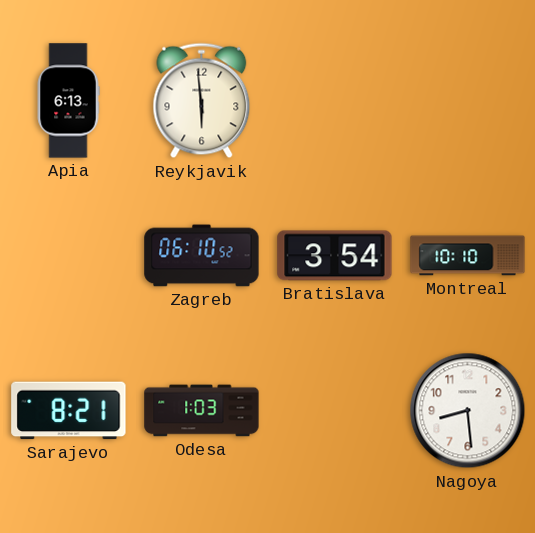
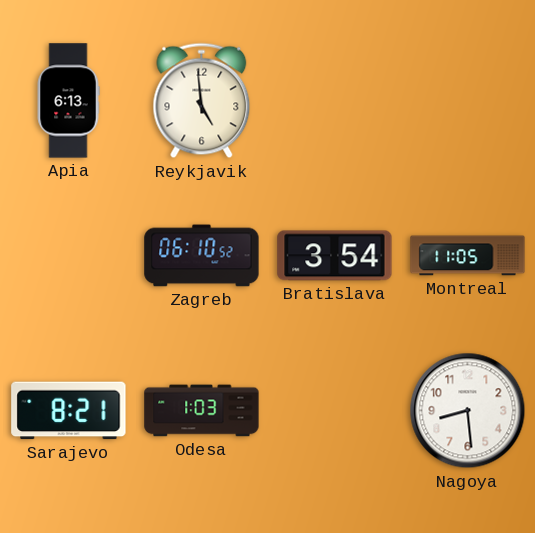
Reykjavik: 5:59 -> 4:59 (202, 101)
Montreal: 10:10 -> 11:05 (468, 256)
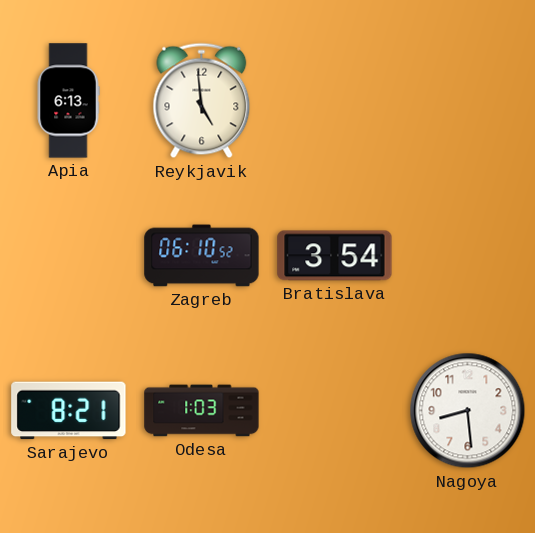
Montreal: 11:05 -> none (468, 256)
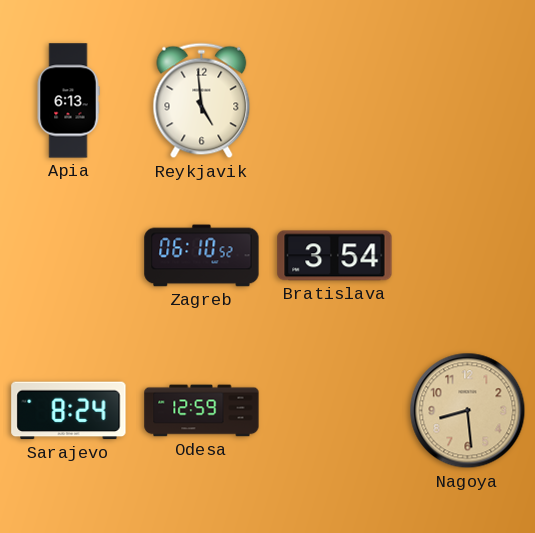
Sarajevo: 8:21 -> 8:24 (69, 411)
Odesa: 1:03 -> 12:59 (202, 411)
Nagoya dial: white -> champagne (468, 411)
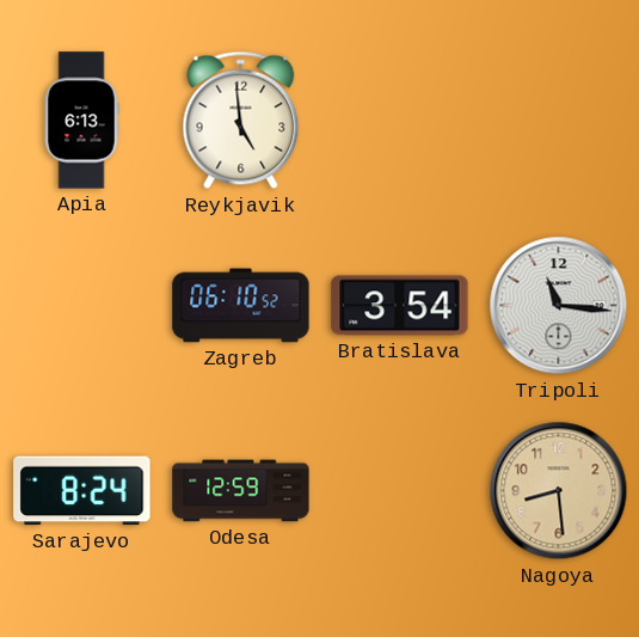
Tripoli: none -> 11:16 (559, 306)
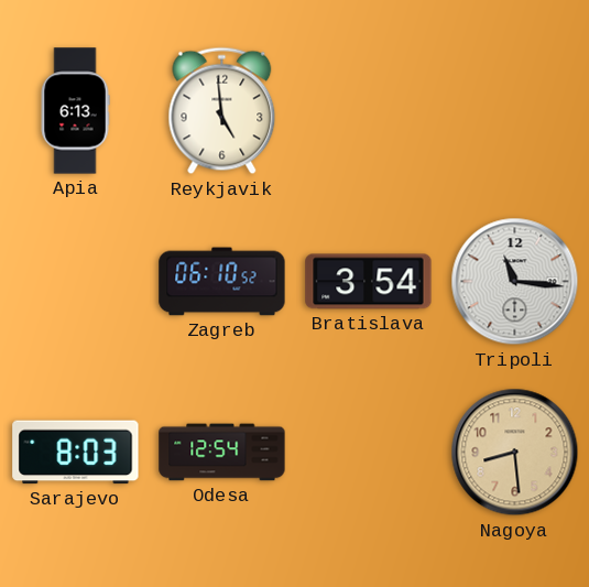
Sarajevo: 8:24 -> 8:03 (76, 453)
Odesa: 12:59 -> 12:54 (222, 453)
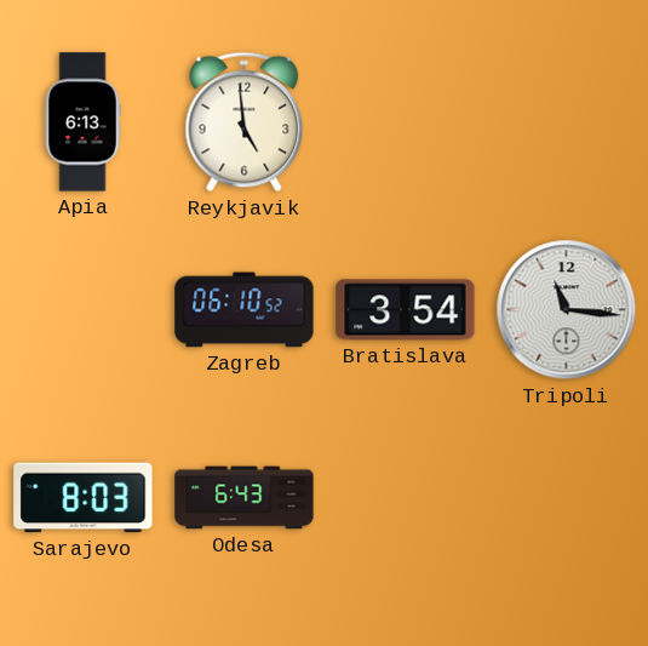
Odesa: 12:54 -> 6:43 (245, 498)
Nagoya: 8:29 -> none (515, 453)
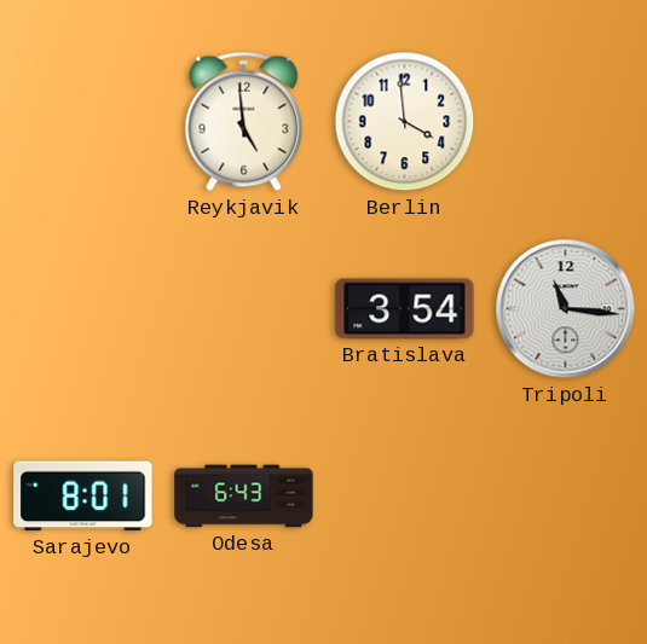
Apia: 6:13 -> none (82, 122)
Berlin: none -> 3:59 (405, 122)
Zagreb: 06:10 -> none (245, 310)
Sarajevo: 8:03 -> 8:01 (83, 497)
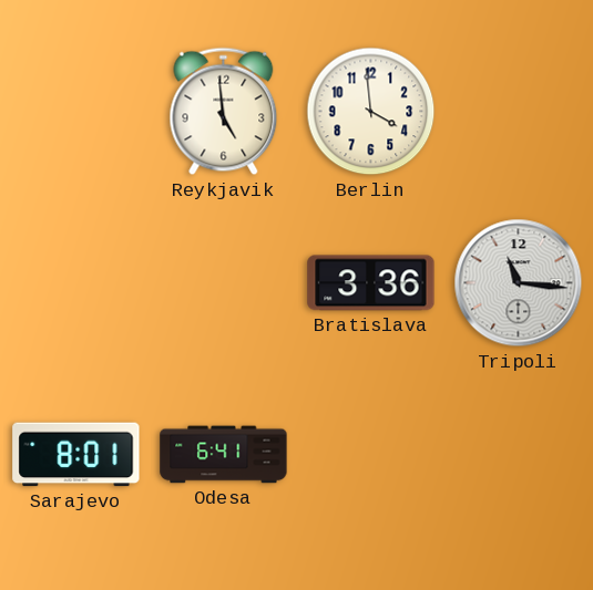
Bratislava: 3:54 -> 3:36 (371, 283)
Odesa: 6:43 -> 6:41 (224, 455)
